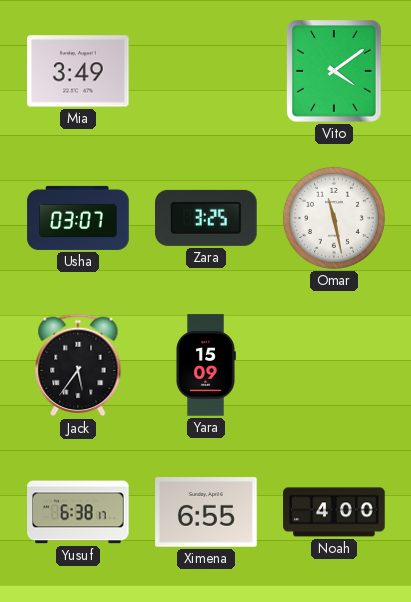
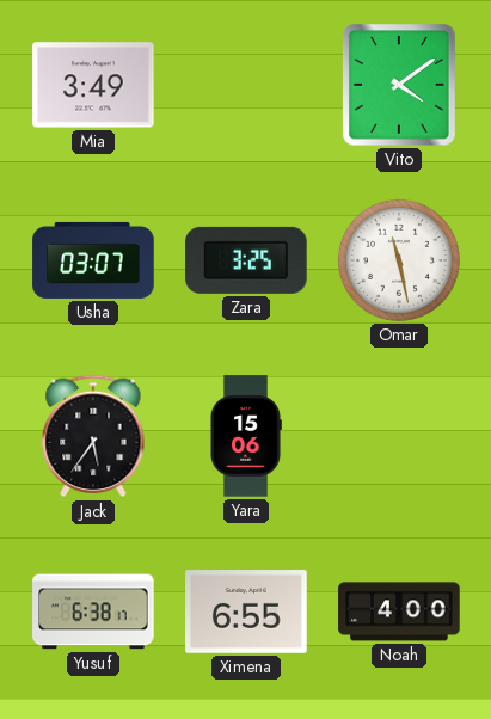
Yara: 15:09 -> 15:06 (246, 436)
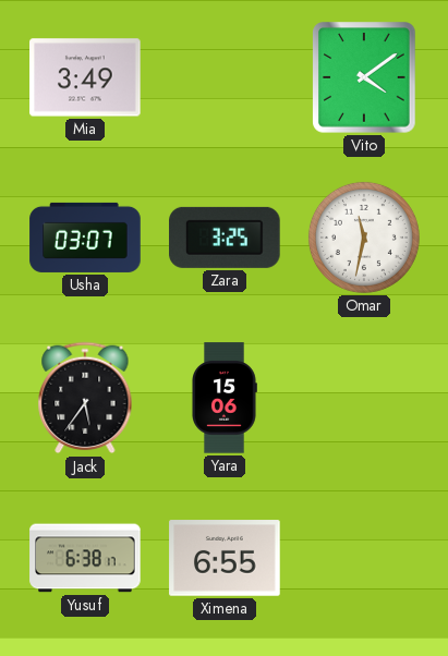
Omar: 11:28 -> 11:32 (364, 238)
Noah: 4:00 -> none (399, 612)
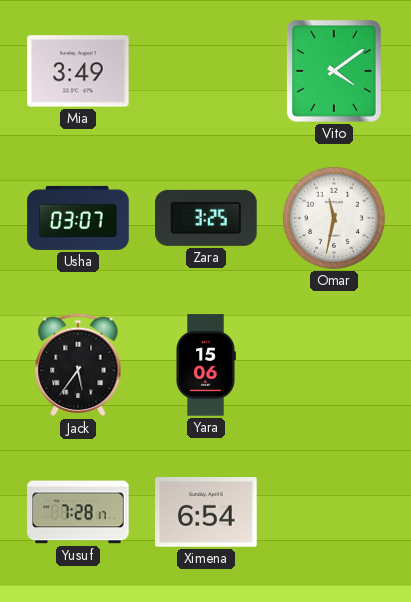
Yusuf: 6:38 -> 7:28 (78, 512)
Ximena: 6:55 -> 6:54 (206, 512)
